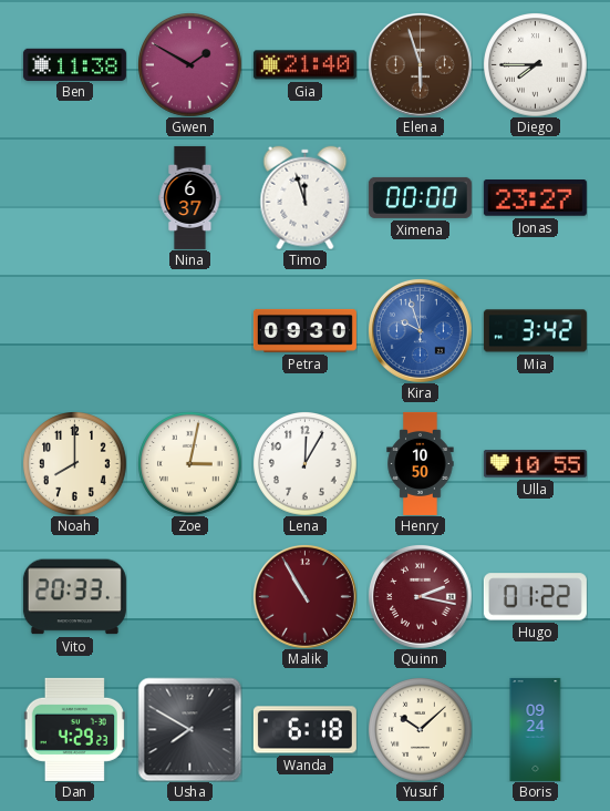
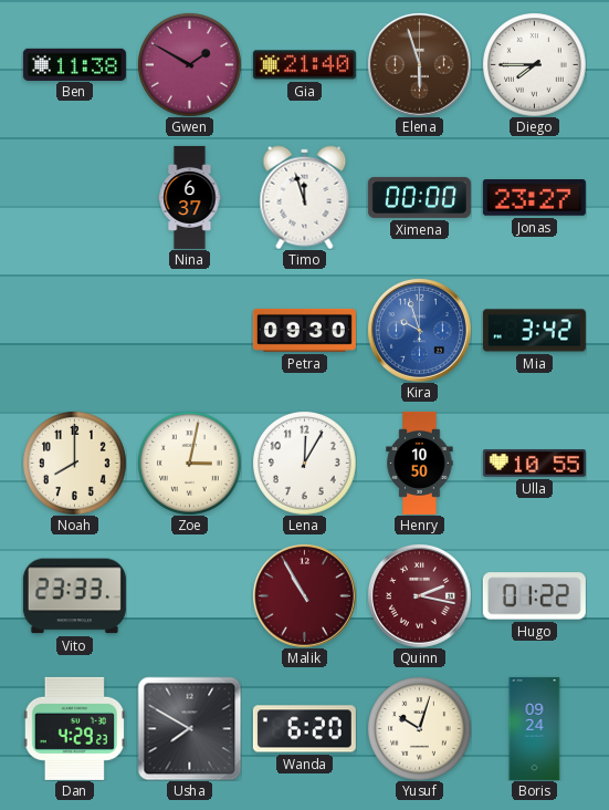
Vito: 20:33 -> 23:33 (74, 596)
Wanda: 6:18 -> 6:20 (304, 729)
Yusuf: 10:08 -> 10:03 (419, 728)
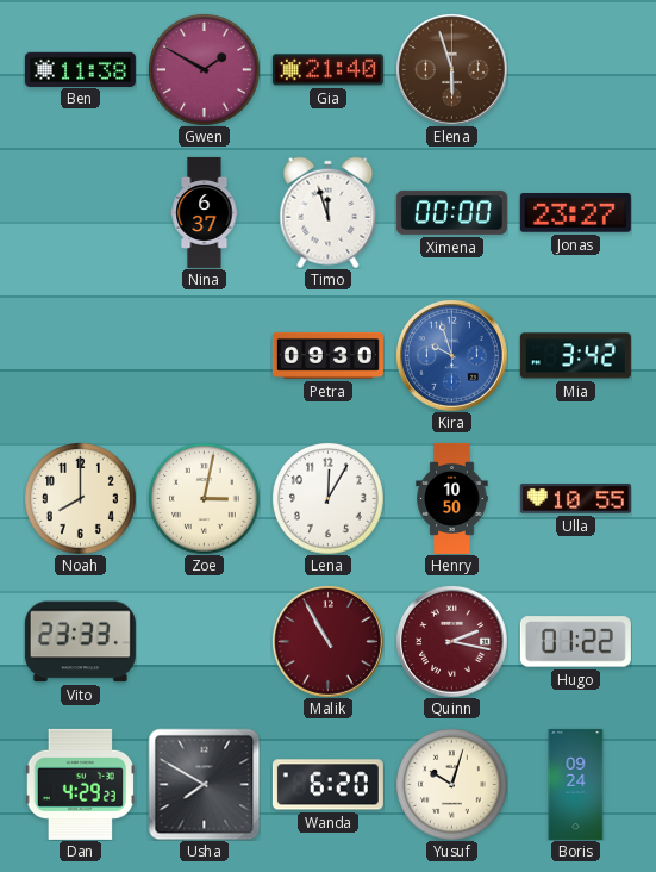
Diego: 7:45 -> none (534, 64)
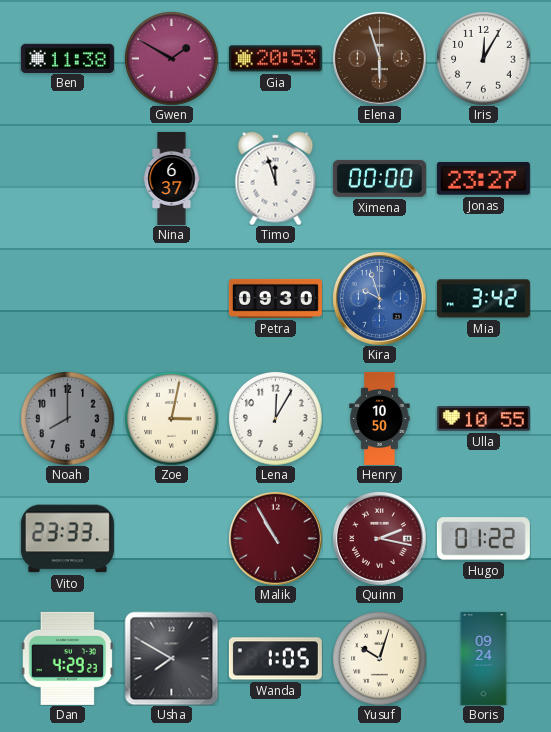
Gia: 21:40 -> 20:53 (275, 59)
Iris: none -> 12:05 (483, 58)
Noah dial: cream -> grey (67, 418)
Wanda: 6:20 -> 1:05 (275, 659)
